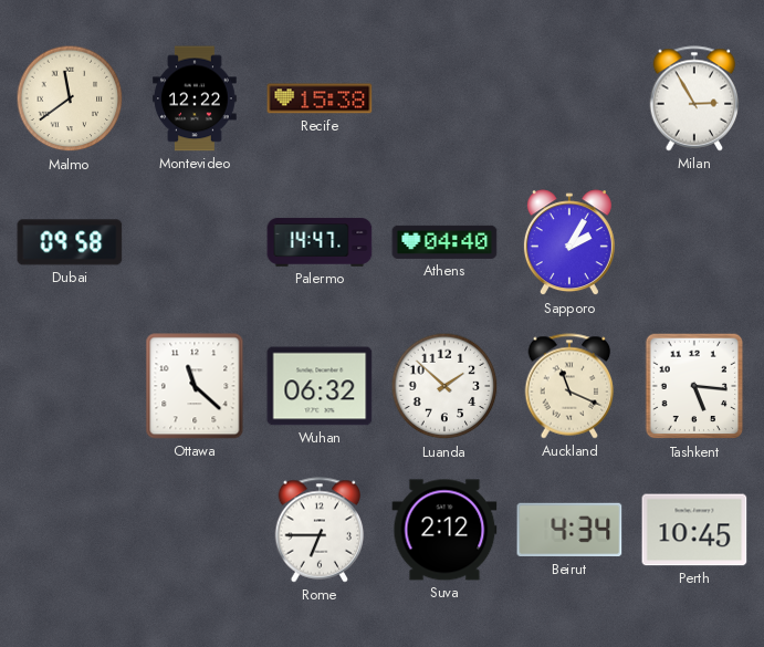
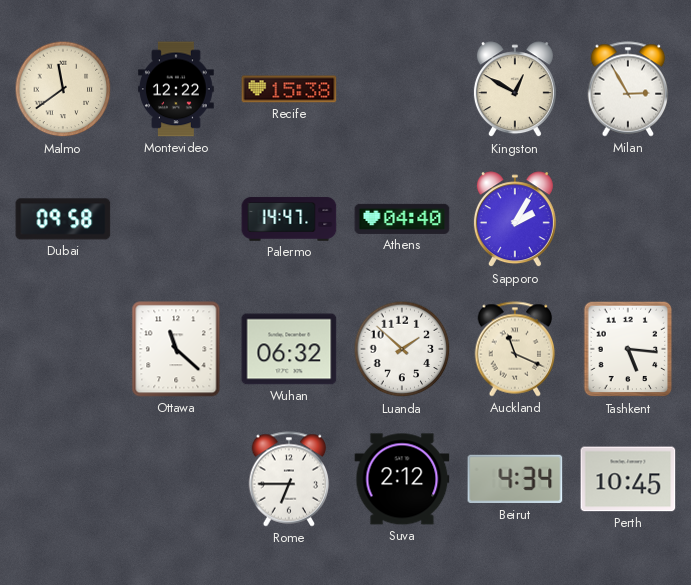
Kingston: none -> 12:50 (515, 90)
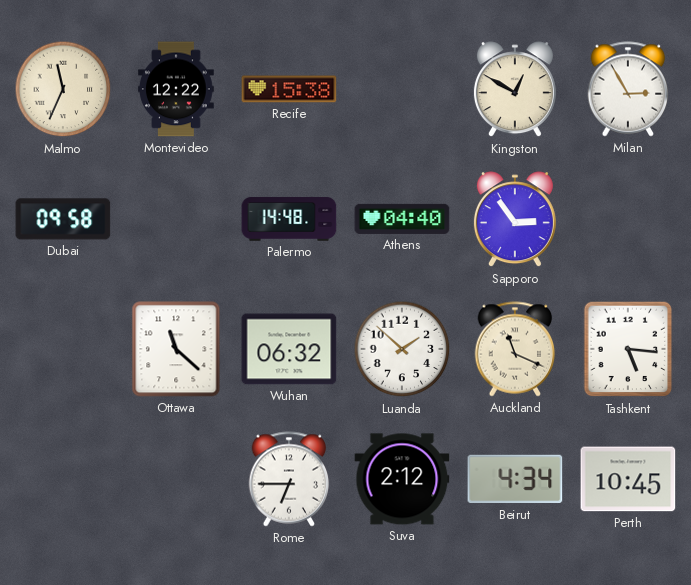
Malmo: 11:39 -> 11:34 (63, 89)
Palermo: 14:47 -> 14:48 (289, 219)
Sapporo: 2:05 -> 2:54 (515, 220)
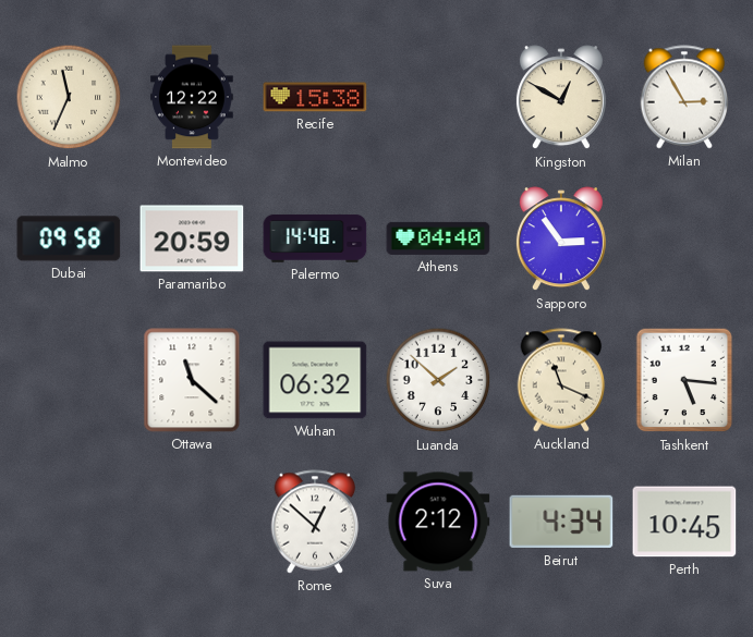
Paramaribo: none -> 20:59 (192, 238)
Rome: 6:45 -> 12:52 (315, 522)
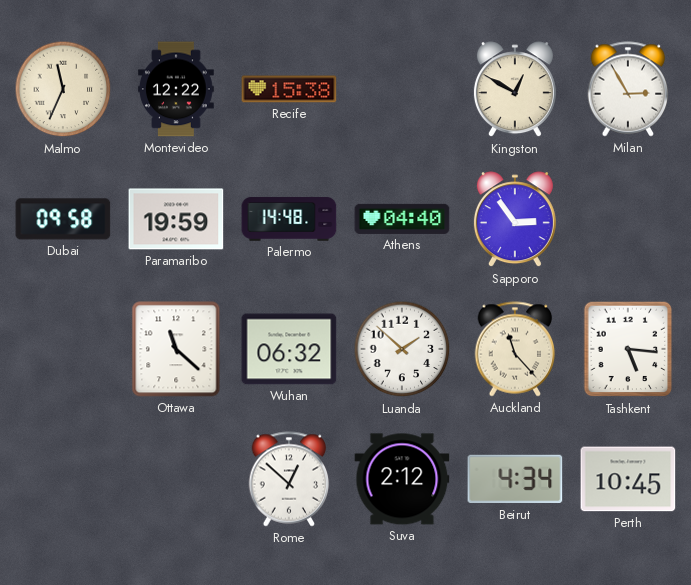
Paramaribo: 20:59 -> 19:59 (176, 219)
Auckland: 11:19 -> 11:23 (515, 349)
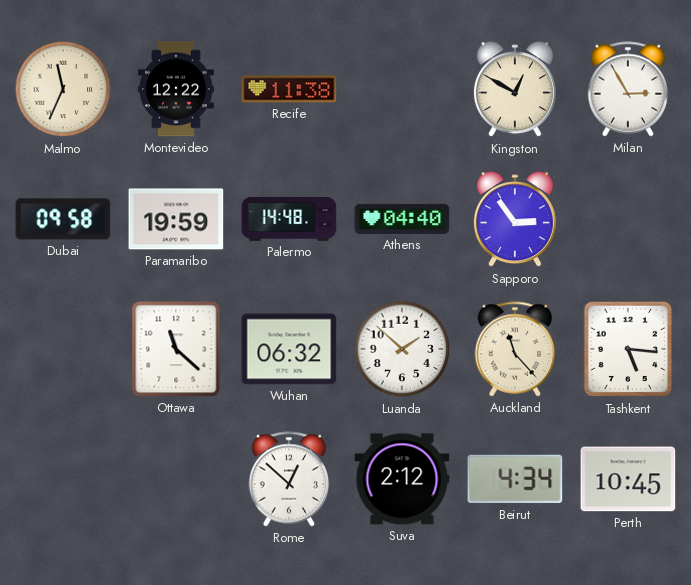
Recife: 15:38 -> 11:38 (289, 89)
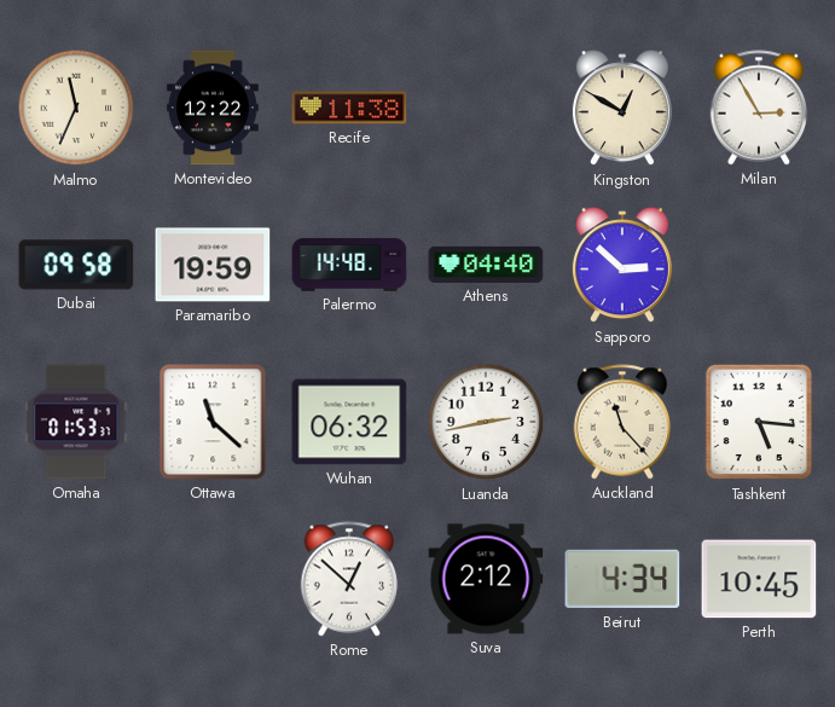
Sapporo: 2:54 -> 2:52 (622, 266)
Omaha: none -> 01:53 (76, 422)
Luanda: 1:52 -> 2:43 (486, 422)
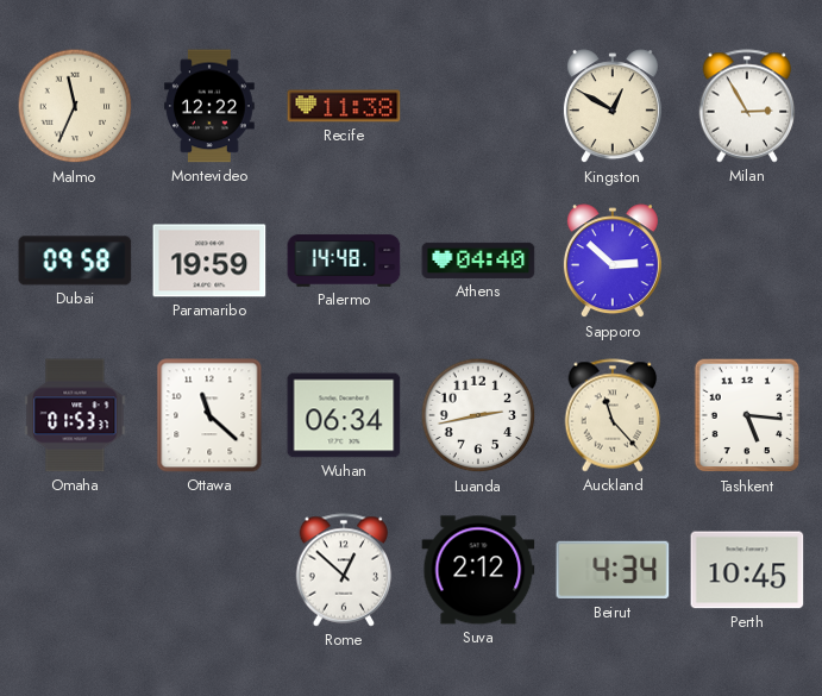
Wuhan: 06:32 -> 06:34 (344, 415)
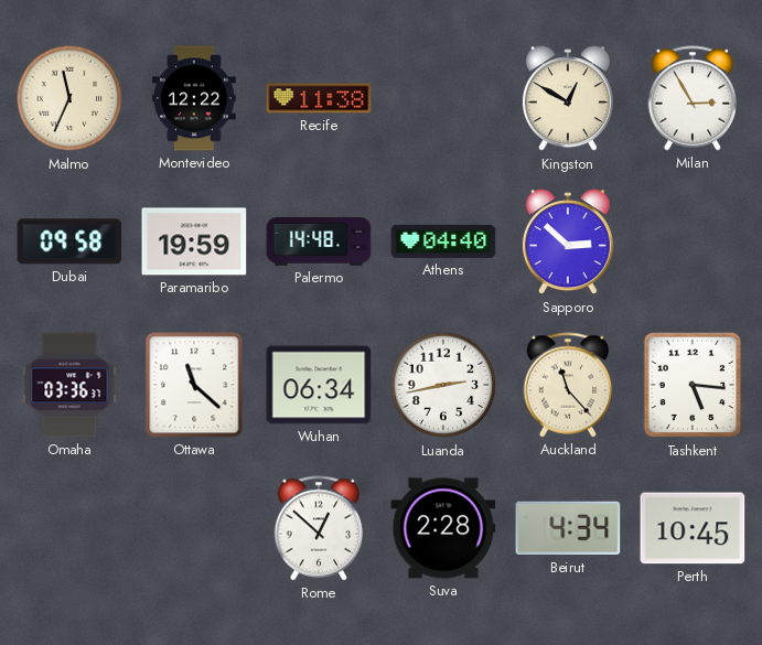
Omaha: 01:53 -> 03:36 (69, 385)
Suva: 2:12 -> 2:28 (443, 528)
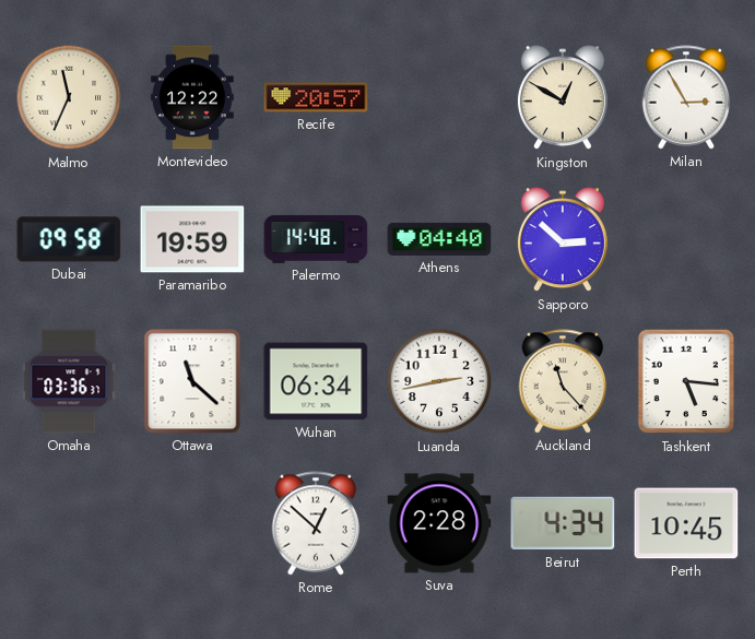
Recife: 11:38 -> 20:57 (316, 97)
